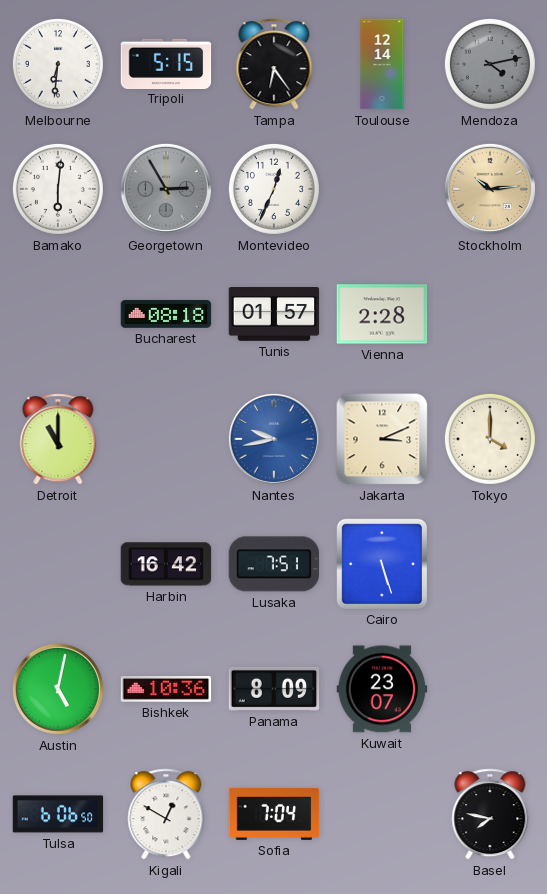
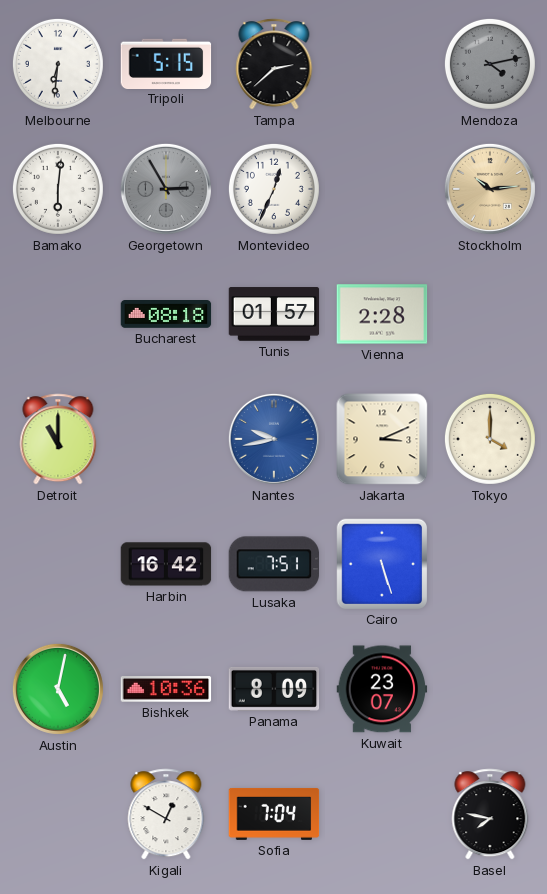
Tampa: 6:24 -> 2:38 (274, 64)
Toulouse: 12:14 -> none (382, 64)
Tulsa: 6:06 -> none (58, 814)
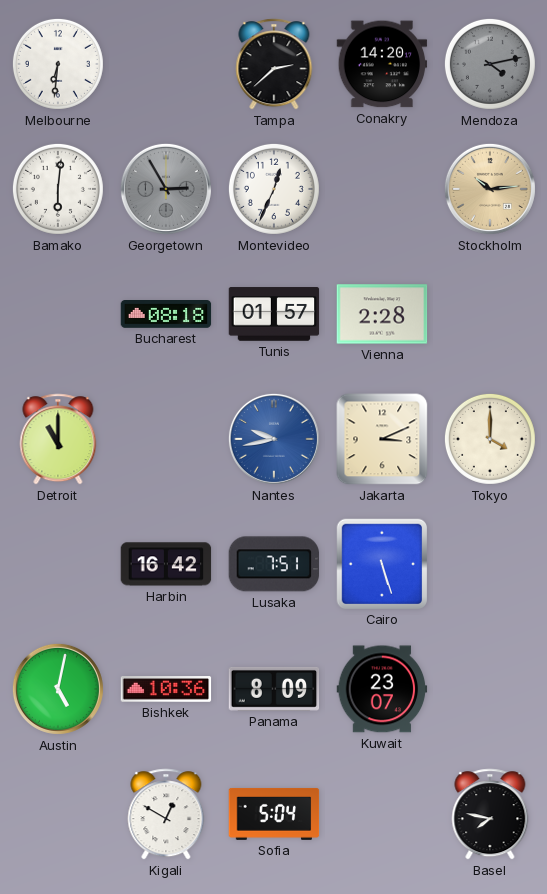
Tripoli: 5:15 -> none (166, 63)
Conakry: none -> 14:20 (382, 64)
Sofia: 7:04 -> 5:04 (274, 814)
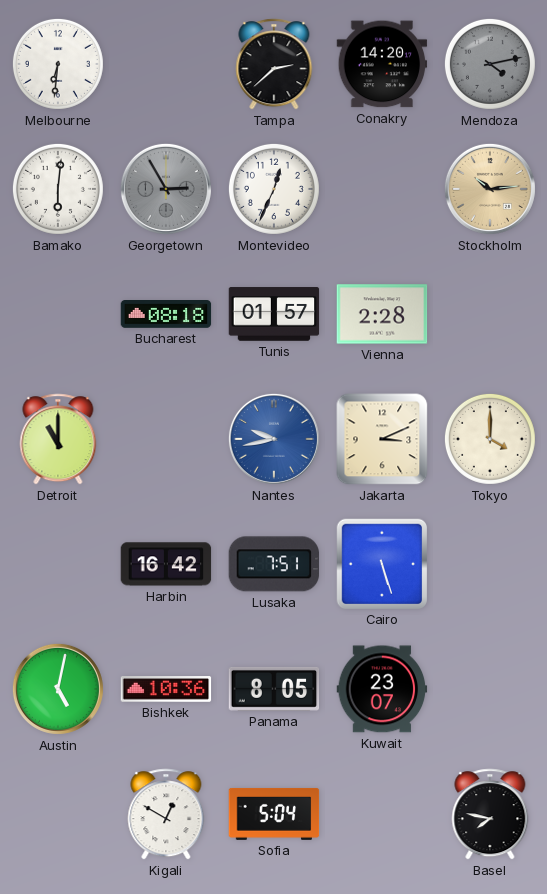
Panama: 8:09 -> 8:05 (274, 689)
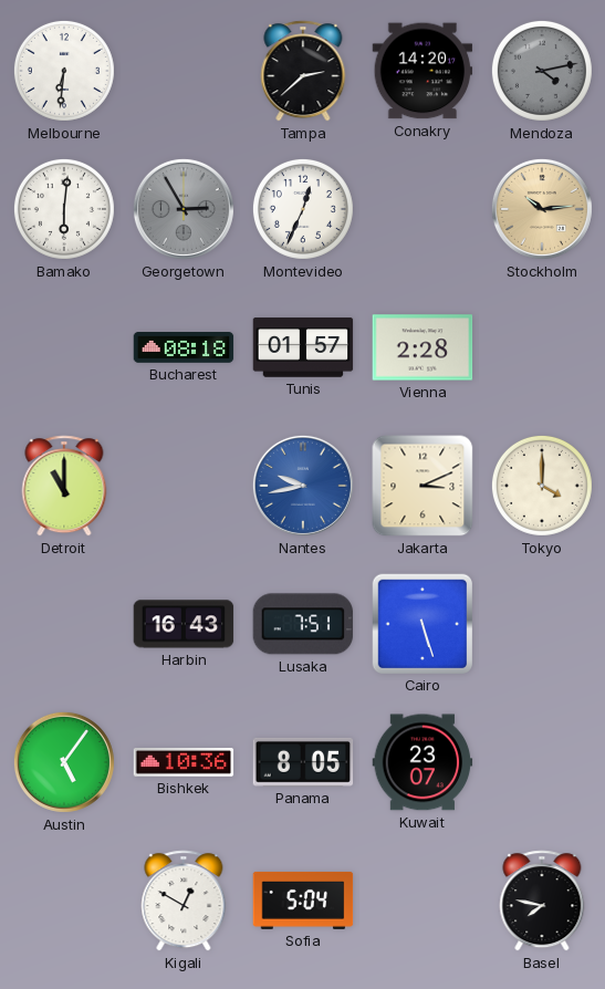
Harbin: 16:42 -> 16:43 (184, 624)
Austin: 5:02 -> 5:06 (64, 762)
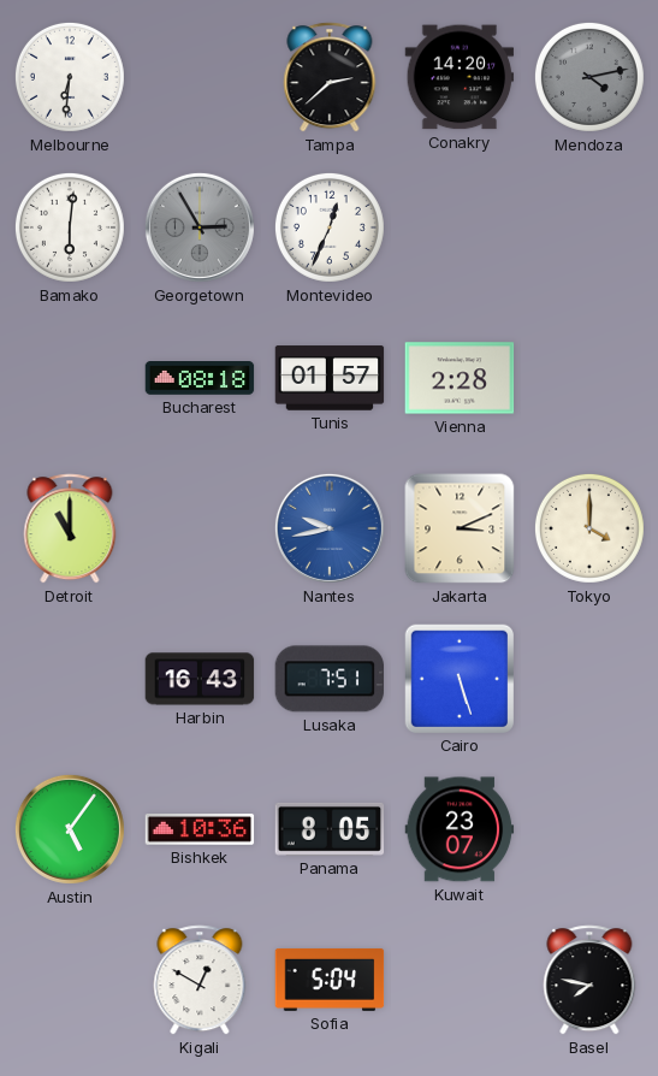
Stockholm: 10:14 -> none (542, 209)
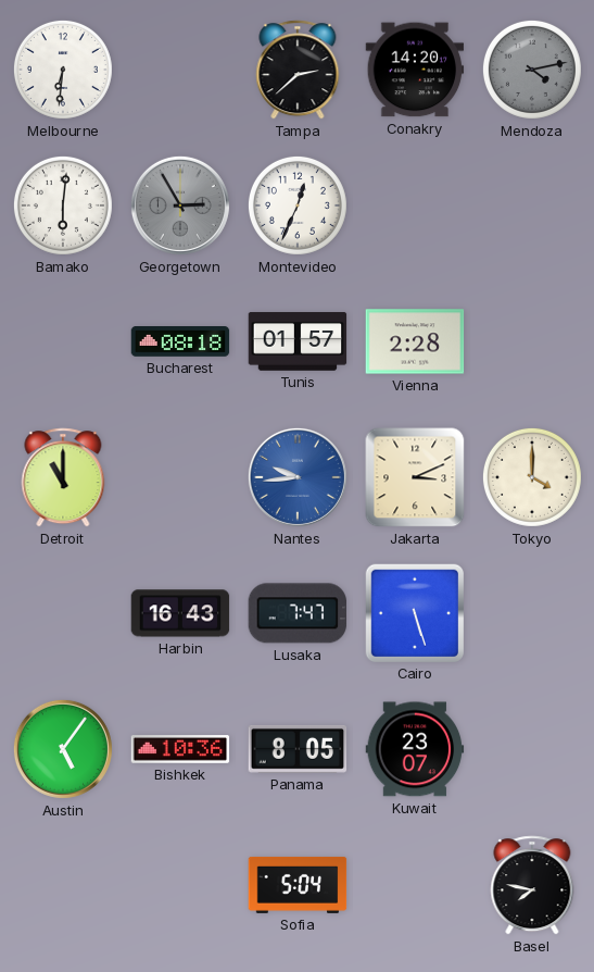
Nantes: 9:43 -> 9:44 (298, 477)
Lusaka: 7:51 -> 7:47 (298, 613)
Kigali: 12:50 -> none (200, 980)
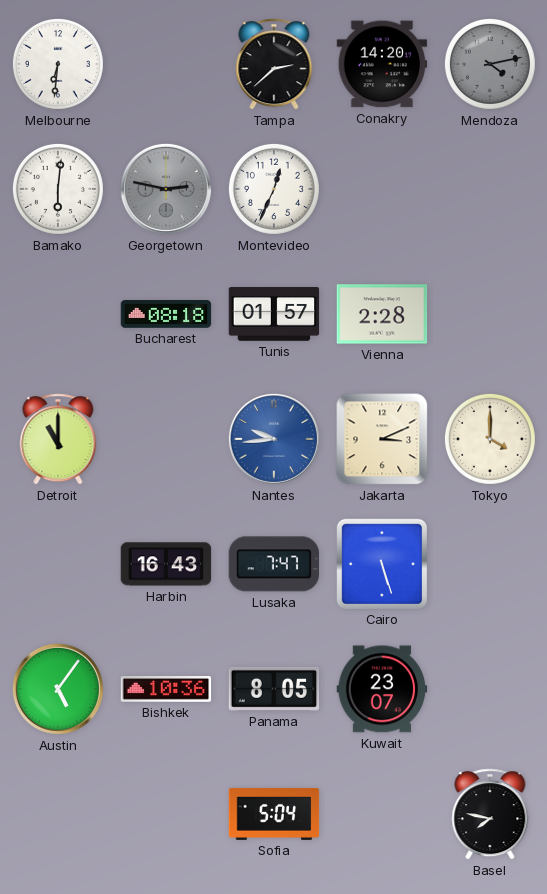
Georgetown: 2:55 -> 2:47 (166, 189)
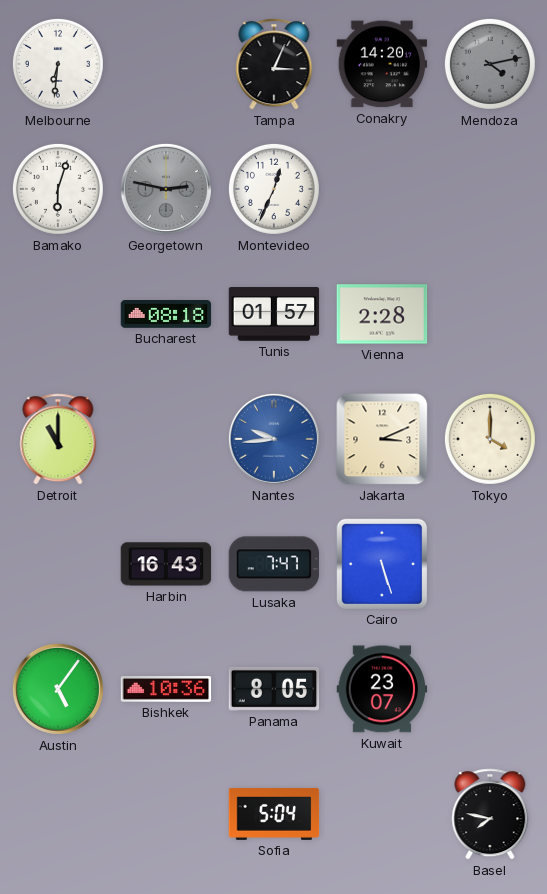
Tampa: 2:38 -> 3:04 (274, 64)
Bamako: 6:01 -> 6:03 (58, 189)
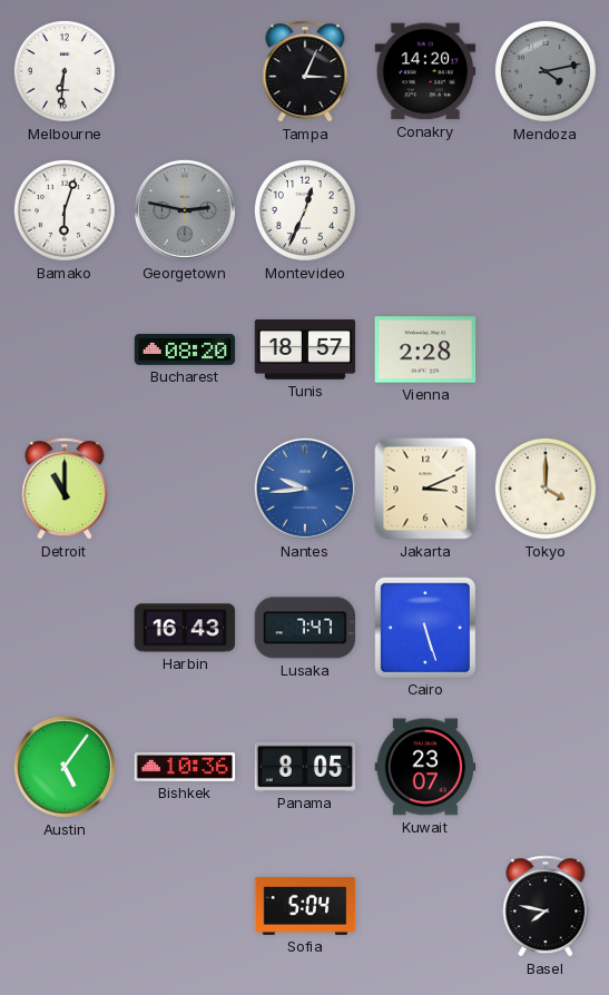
Bucharest: 08:18 -> 08:20 (185, 351)
Tunis: 01:57 -> 18:57 (305, 349)
